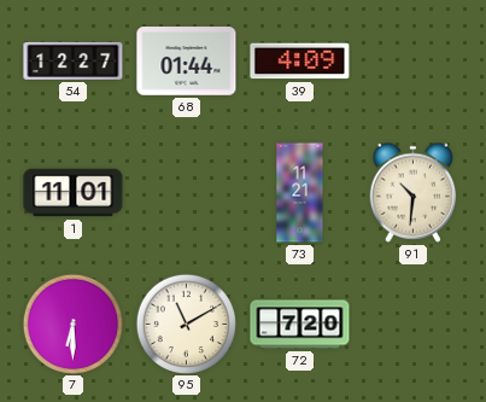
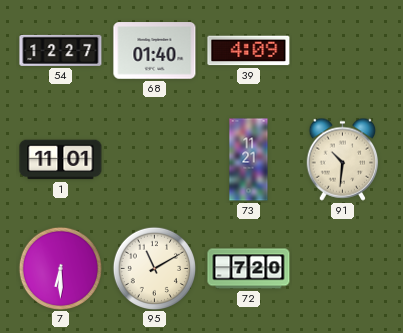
68: 01:44 -> 01:40 (155, 51)
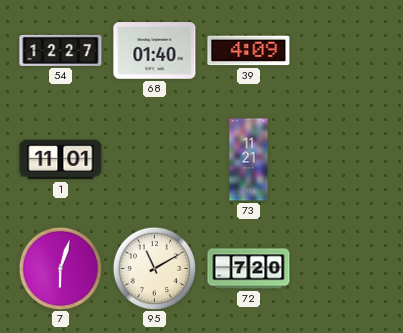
91: 10:31 -> none (343, 159)
7: 6:30 -> 6:03 (60, 268)
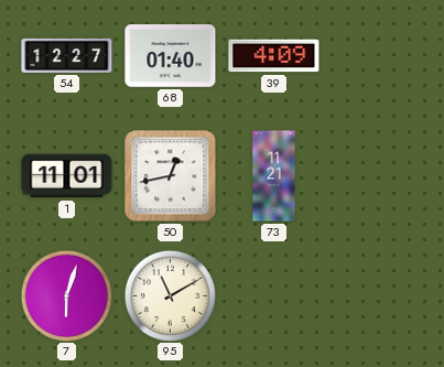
50: none -> 12:43 (171, 176)
72: 7:20 -> none (249, 269)
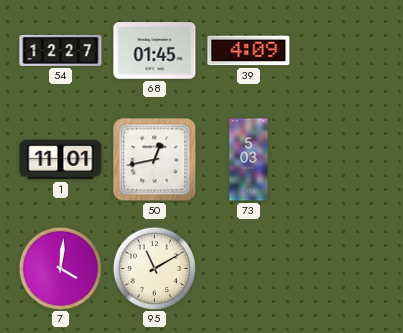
68: 01:40 -> 01:45 (155, 51)
73: 11:21 -> 5:03 (249, 160)
7: 6:03 -> 4:01 (60, 268)
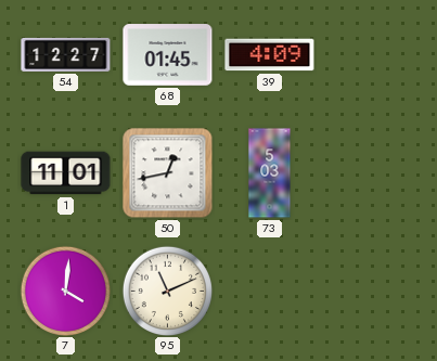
95: 11:10 -> 11:11 (167, 291)
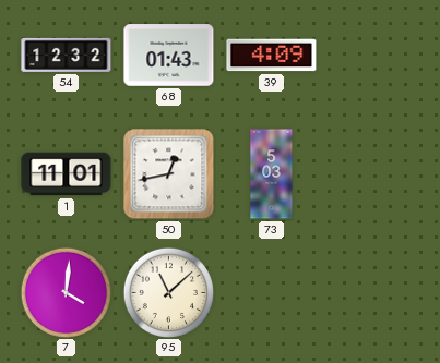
54: 12:27 -> 12:32 (67, 55)
68: 01:45 -> 01:43 (169, 56)
95: 11:11 -> 11:08 (168, 292)
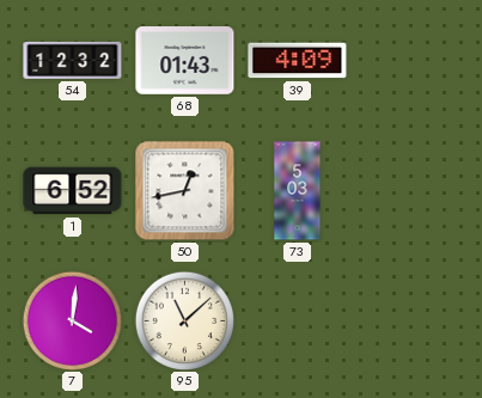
1: 11:01 -> 6:52 (73, 191)
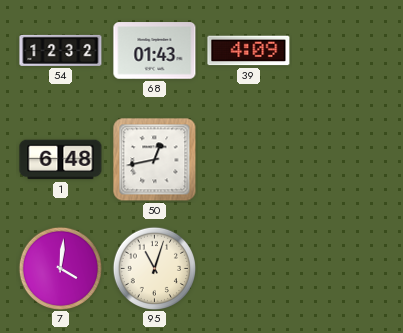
1: 6:52 -> 6:48 (61, 160)
73: 5:03 -> none (298, 191)
95: 11:08 -> 11:03 (154, 268)
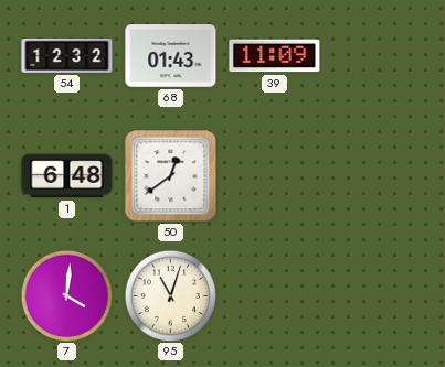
39: 4:09 -> 11:09 (275, 56)
50: 12:43 -> 12:39 (171, 176)
